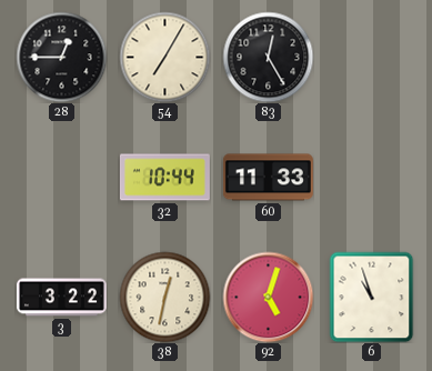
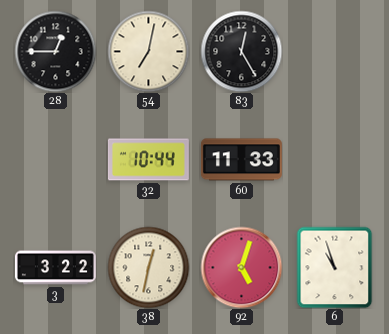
54: 7:05 -> 7:02 (148, 51)
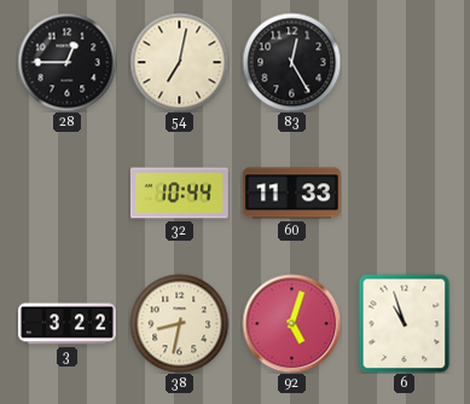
38: 12:32 -> 8:32 (179, 323)
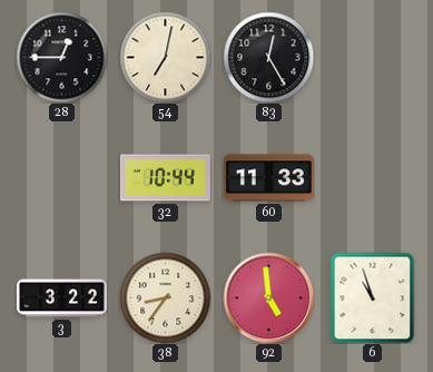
38: 8:32 -> 8:36 (165, 297)
92: 5:03 -> 4:59 (268, 297)
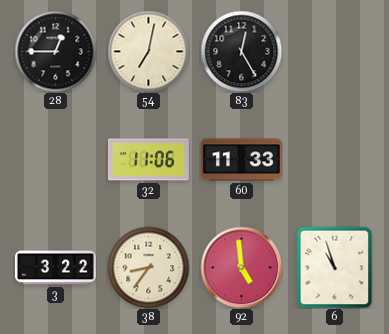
32: 10:44 -> 11:06 (148, 160)
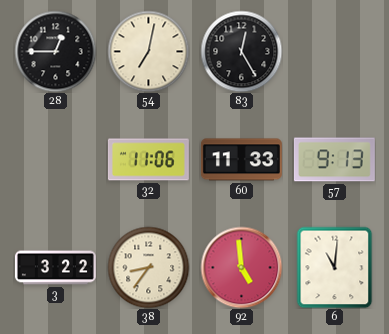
57: none -> 9:13 (334, 160)
6: 10:57 -> 11:01 (335, 267)
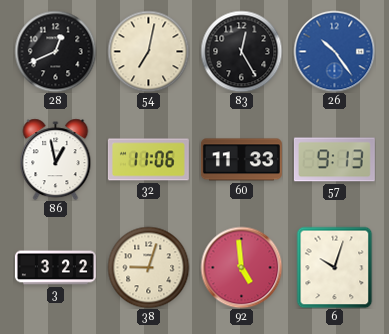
28: 12:45 -> 12:41 (55, 51)
26: none -> 10:24 (334, 51)
86: none -> 12:58 (56, 159)
38: 8:36 -> 9:03 (148, 267)
6: 11:01 -> 10:03 (335, 267)
